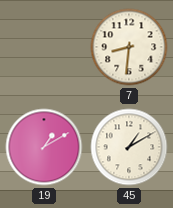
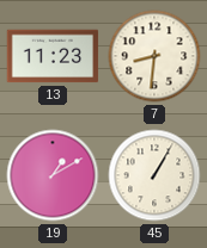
13: none -> 11:23 (53, 56)
45: 1:10 -> 1:05 (154, 175)
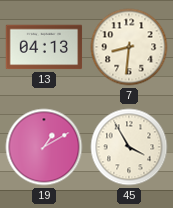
13: 11:23 -> 04:13 (44, 47)
45: 1:05 -> 3:55 (129, 147)
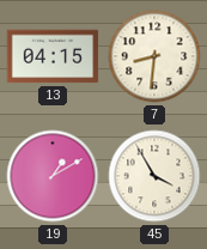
13: 04:13 -> 04:15 (53, 56)
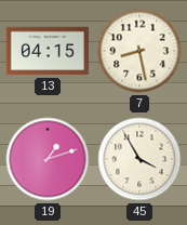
7: 8:31 -> 8:28 (139, 51)
19: 1:10 -> 1:12 (48, 159)
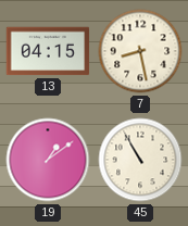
19: 1:12 -> 1:09 (48, 160)
45: 3:55 -> 10:55 (140, 160)
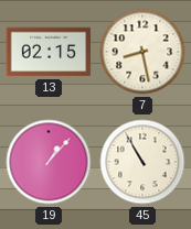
13: 04:15 -> 02:15 (49, 52)
19: 1:09 -> 1:07 (49, 162)
